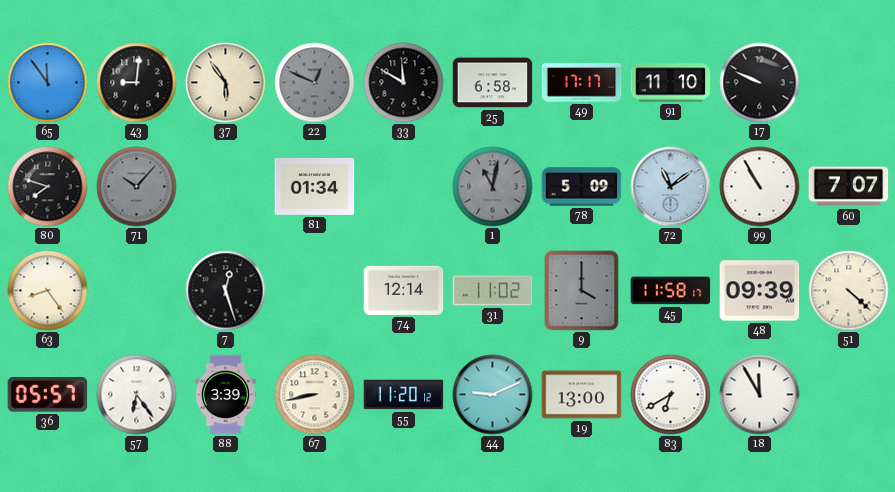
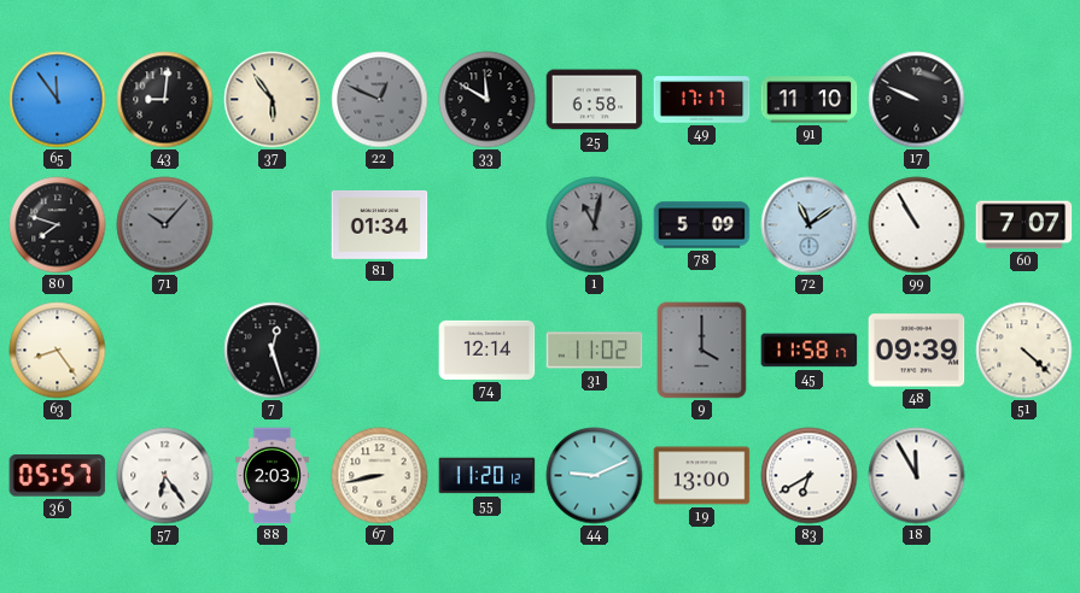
88: 3:39 -> 2:03 (272, 476)
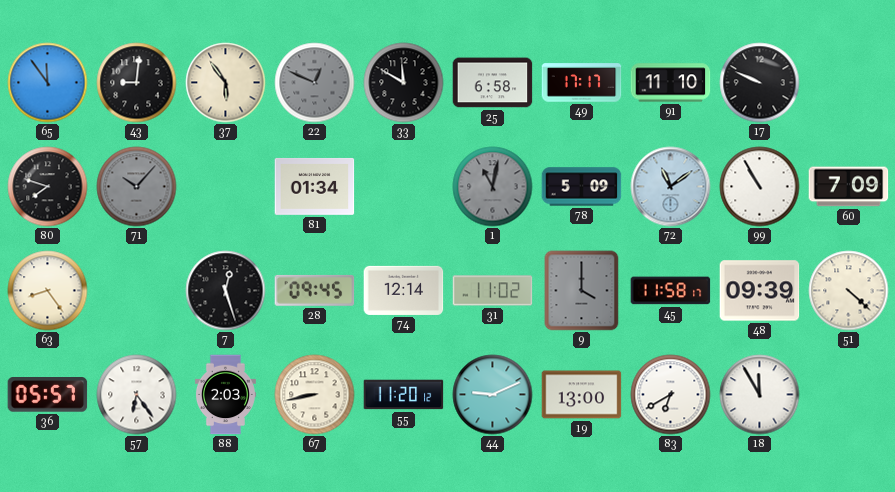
60: 7:07 -> 7:09 (849, 187)
28: none -> 09:45 (315, 290)
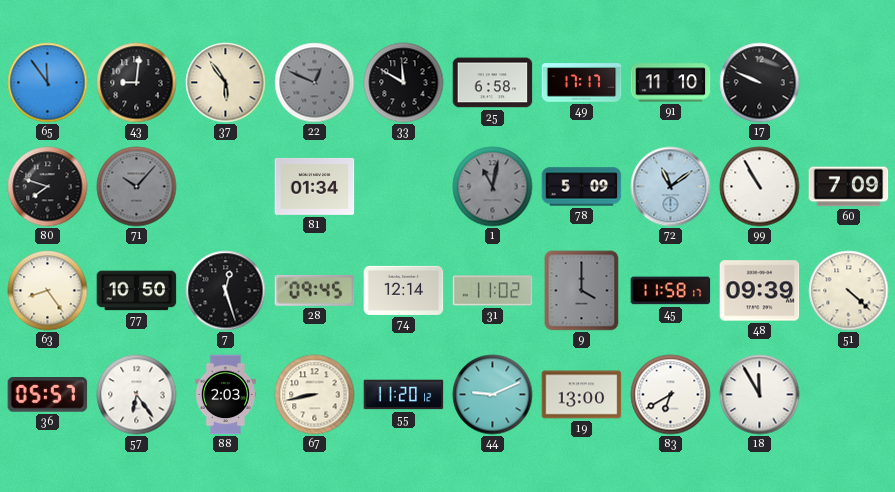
77: none -> 10:50 (137, 291)
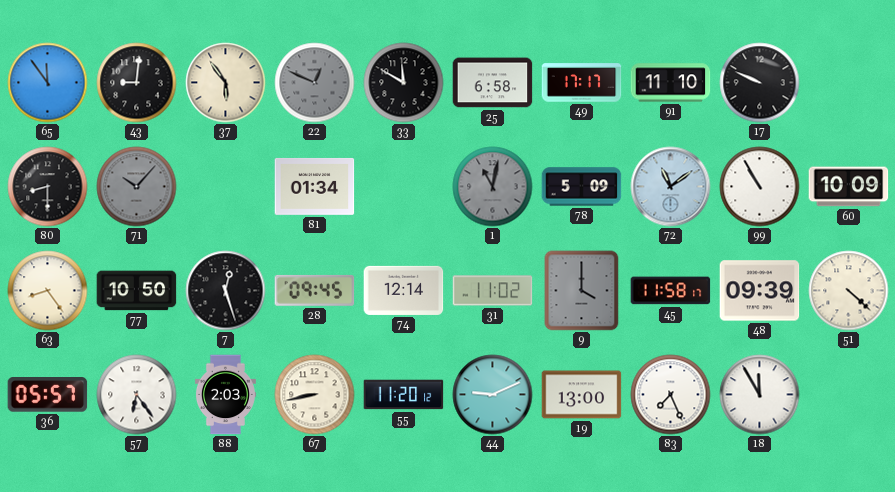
80: 7:48 -> 8:30 (48, 187)
60: 7:09 -> 10:09 (849, 187)
83: 6:40 -> 7:26 (671, 395)
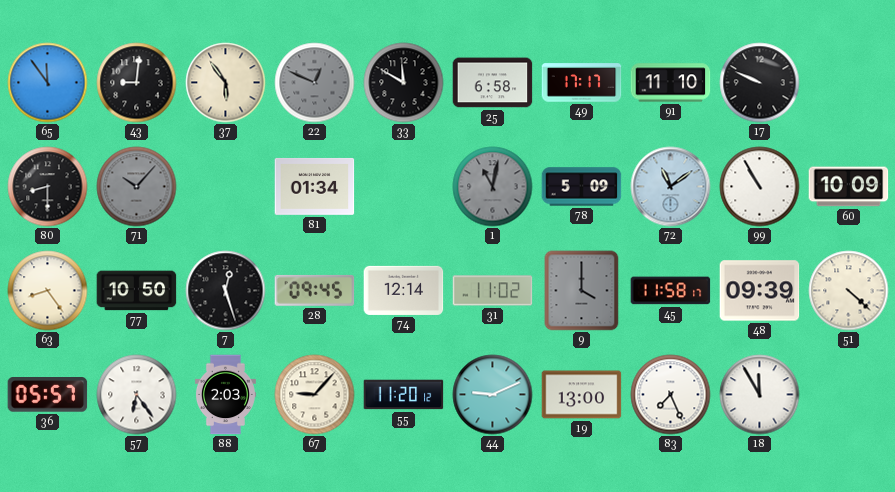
67: 8:43 -> 9:07 (315, 395)
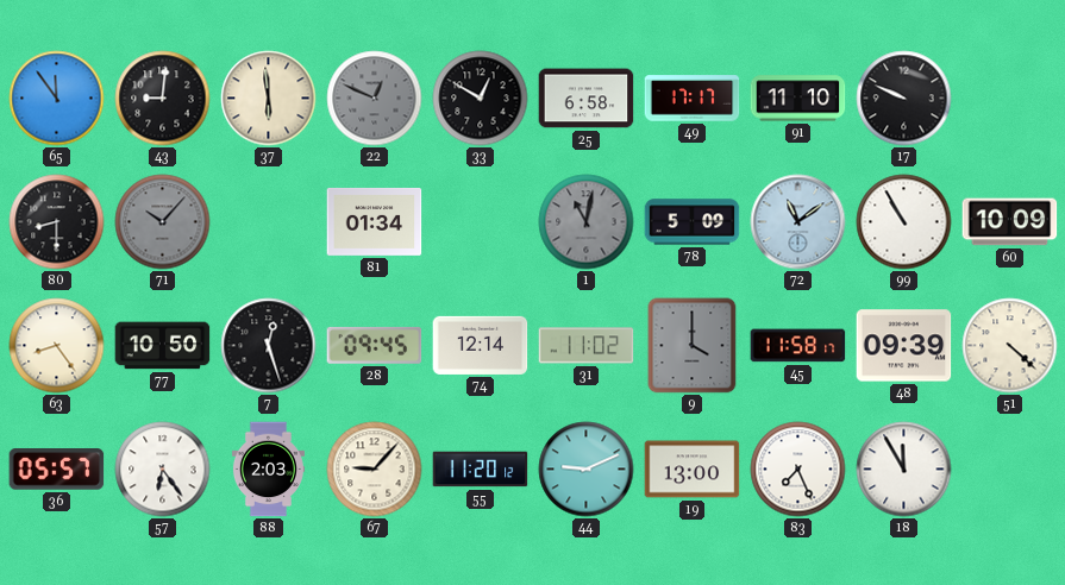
37: 5:54 -> 5:59 (269, 99)
33: 11:50 -> 12:50 (481, 99)
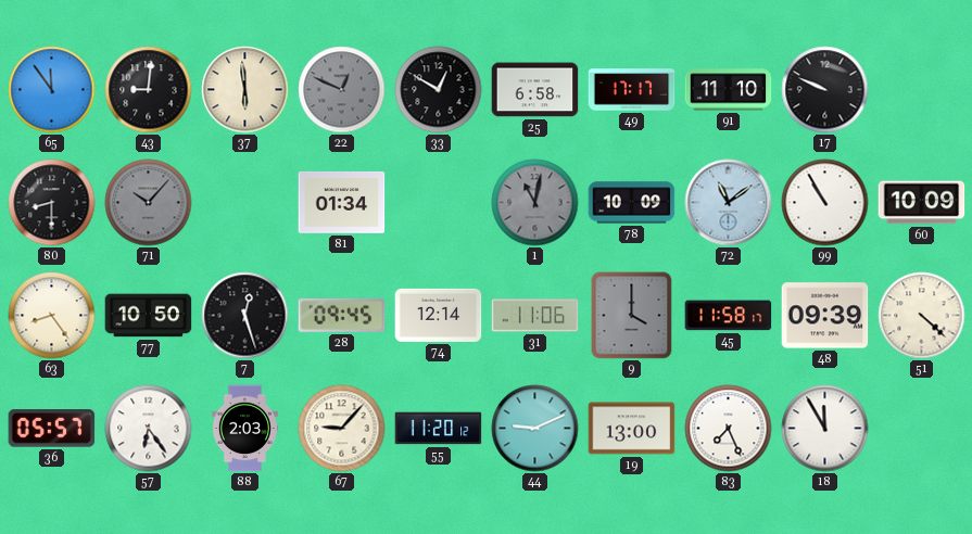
78: 5:09 -> 10:09 (632, 203)
31: 11:02 -> 11:06 (535, 316)
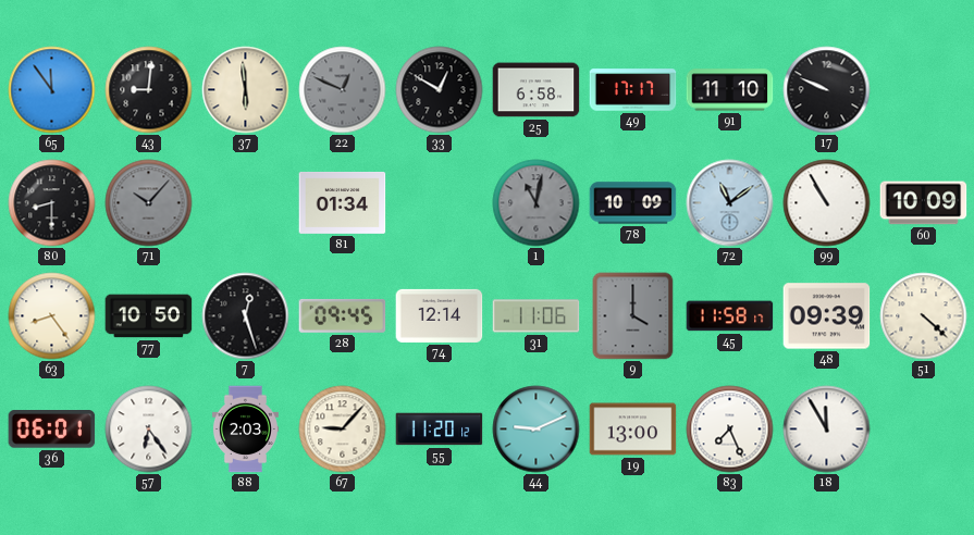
36: 05:57 -> 06:01 (52, 430)
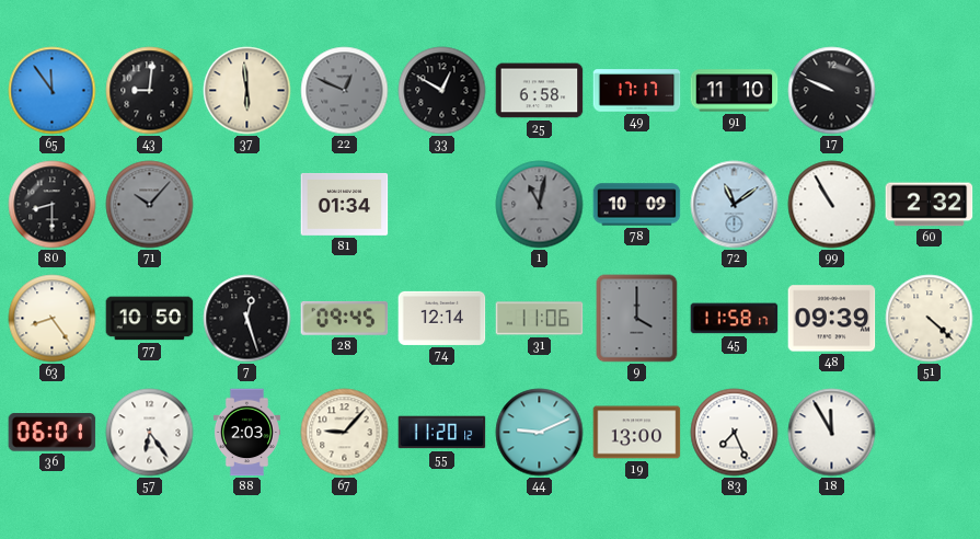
60: 10:09 -> 2:32 (930, 205)
